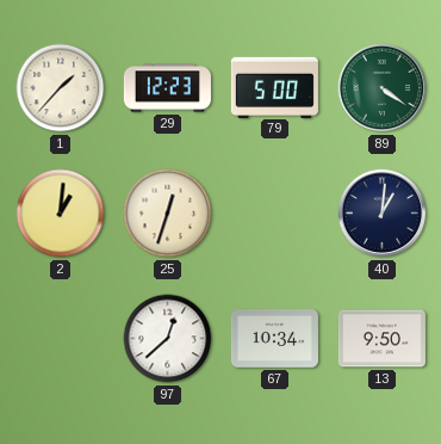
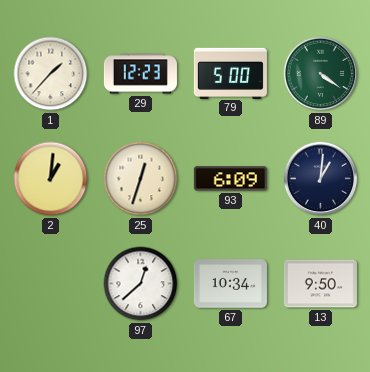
93: none -> 6:09 (230, 179)
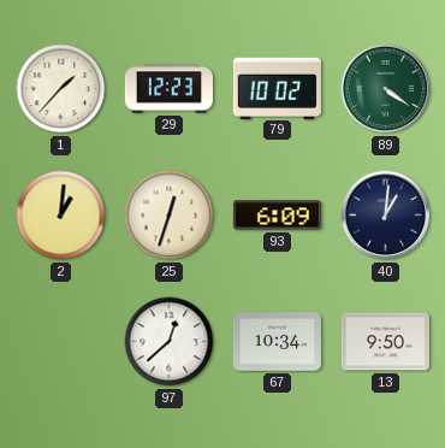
79: 5:00 -> 10:02 (277, 88)
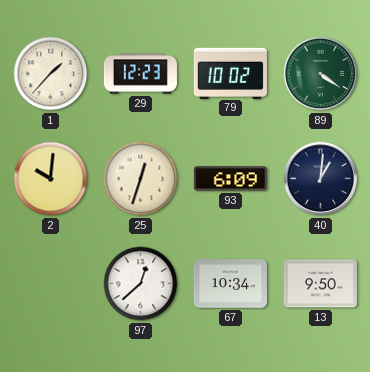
2: 1:01 -> 10:01 (51, 179)
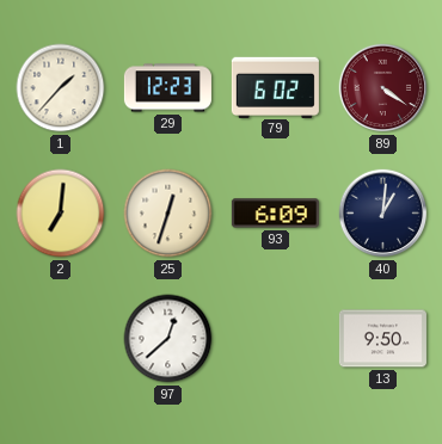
79: 10:02 -> 6:02 (275, 87)
89 dial: green -> burgundy (383, 88)
2: 10:01 -> 7:01 (61, 214)
67: 10:34 -> none (230, 284)
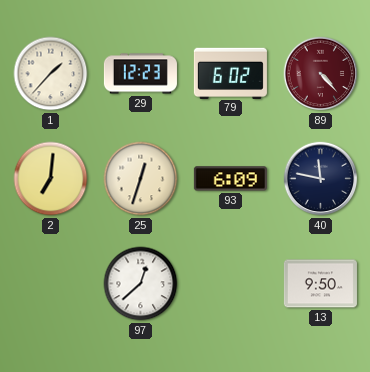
89: 4:21 -> 4:23 (321, 74)
40: 1:01 -> 11:47 (321, 179)
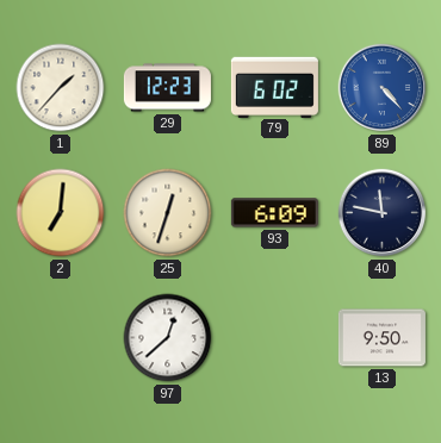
89 dial: burgundy -> blue (383, 88)
